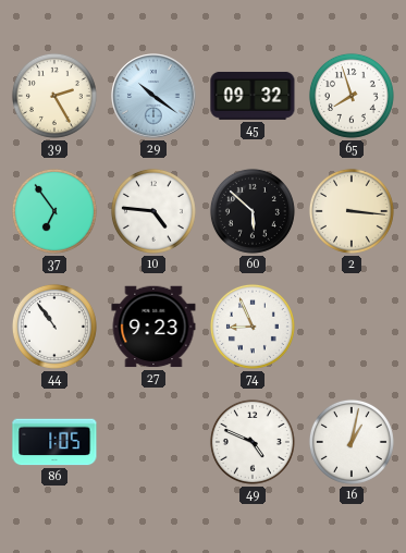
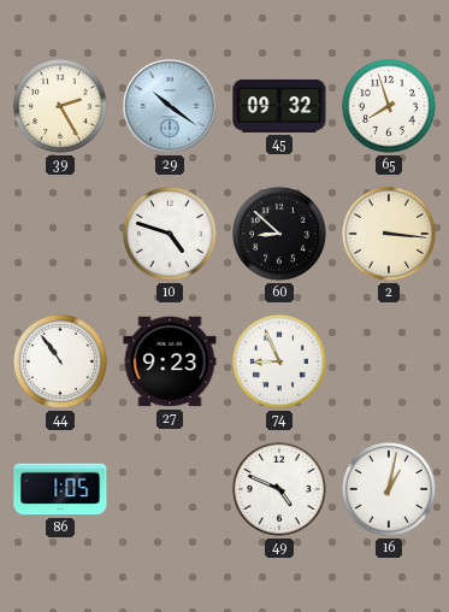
37: 6:54 -> none (54, 211)
10: 4:46 -> 4:48 (170, 234)
60: 5:52 -> 8:52 (279, 234)
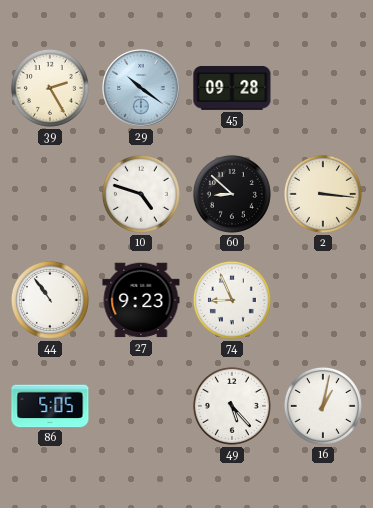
45: 09:32 -> 09:28 (232, 88)
65: 7:57 -> none (389, 106)
86: 1:05 -> 5:05 (50, 406)
49: 4:49 -> 5:23 (232, 406)
